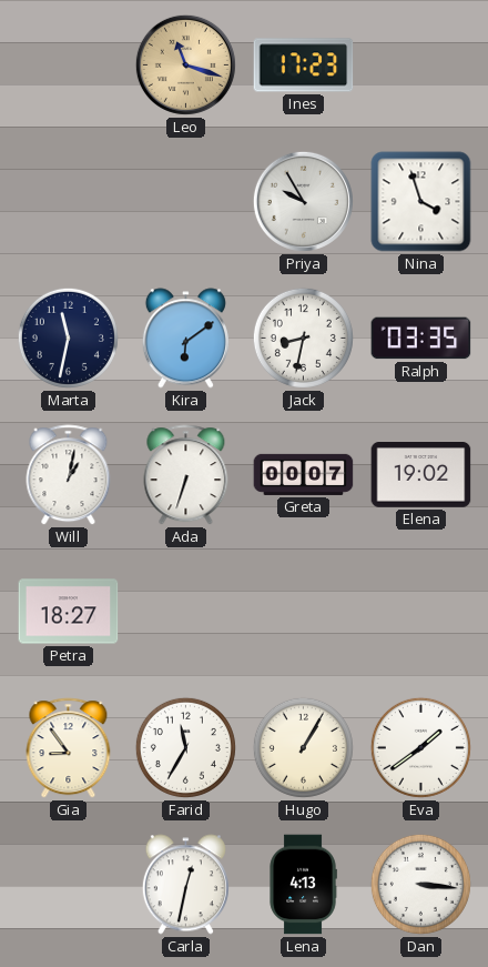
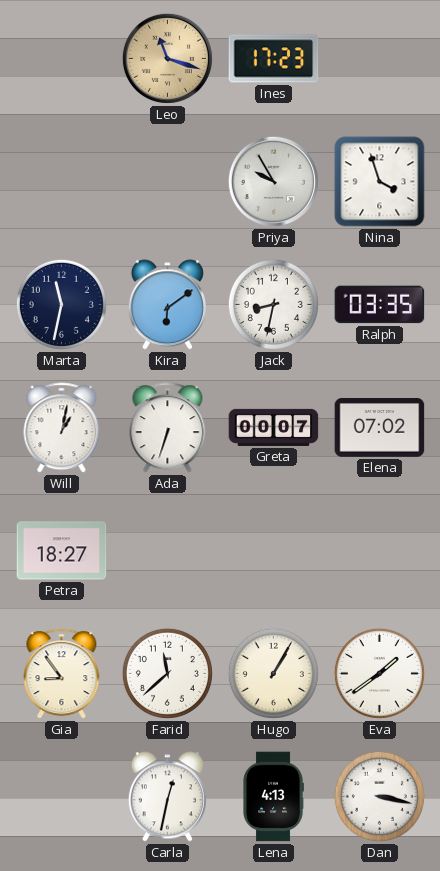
Elena: 19:02 -> 07:02 (380, 428)
Farid: 11:35 -> 11:38 (167, 673)
Dan: 3:16 -> 3:17 (379, 796)
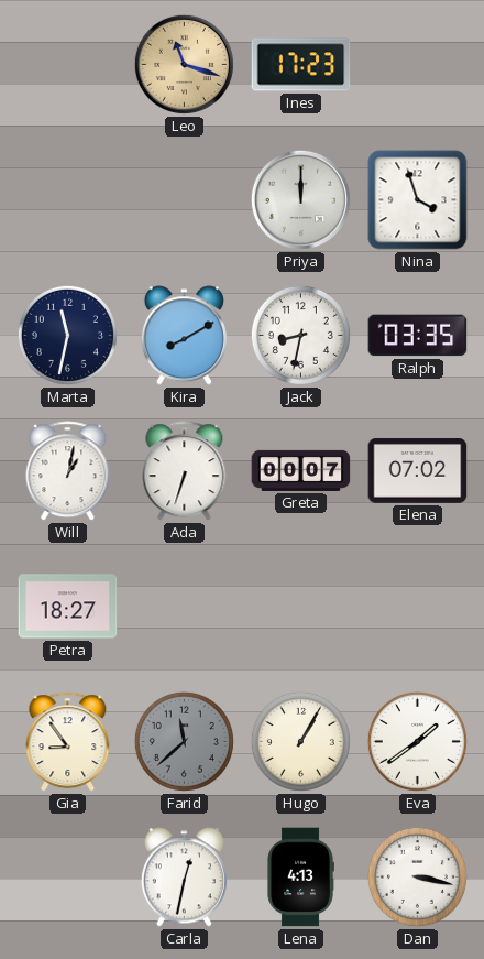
Priya: 9:55 -> 12:00 (300, 199)
Kira: 6:09 -> 8:10 (184, 336)
Farid dial: white -> grey (184, 741)
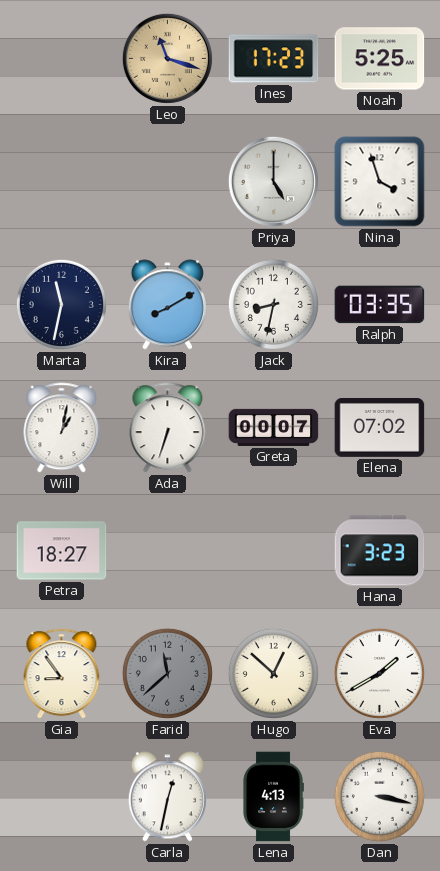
Noah: none -> 5:25 (380, 59)
Priya: 12:00 -> 5:00 (273, 181)
Hana: none -> 3:23 (380, 551)
Hugo: 1:05 -> 12:52 (273, 673)
Eva: 1:39 -> 1:40 (379, 673)
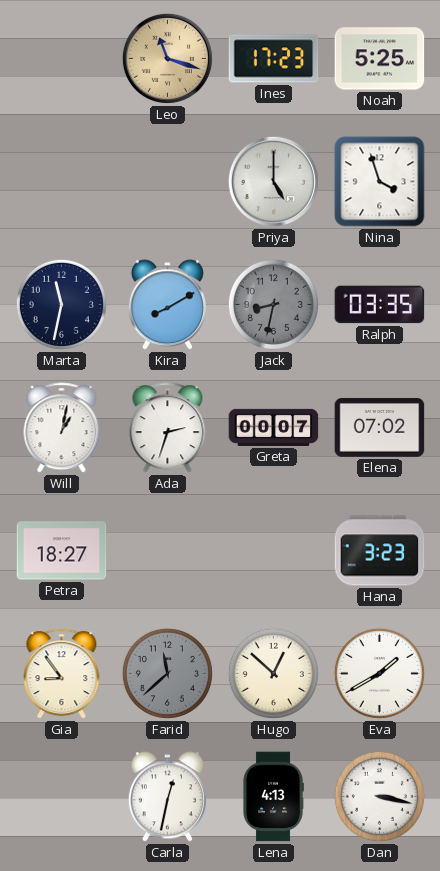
Jack dial: white -> grey (273, 304)
Ada: 6:33 -> 2:33 (168, 428)
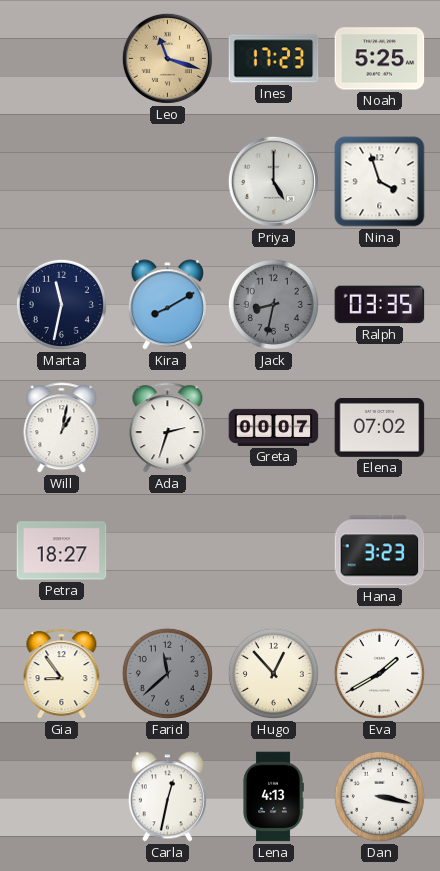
Hugo: 12:52 -> 12:53 (273, 673)
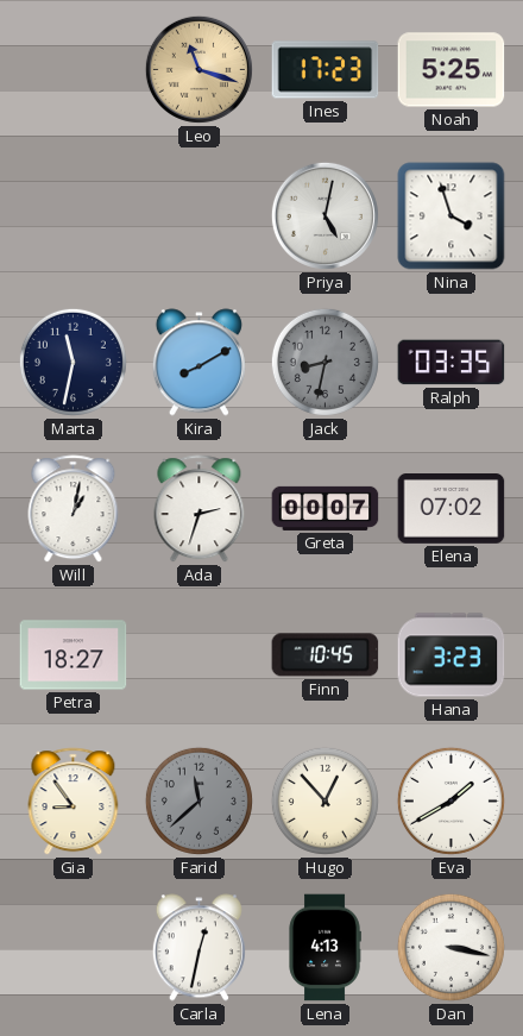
Priya: 5:00 -> 5:02 (324, 215)
Finn: none -> 10:45 (326, 655)
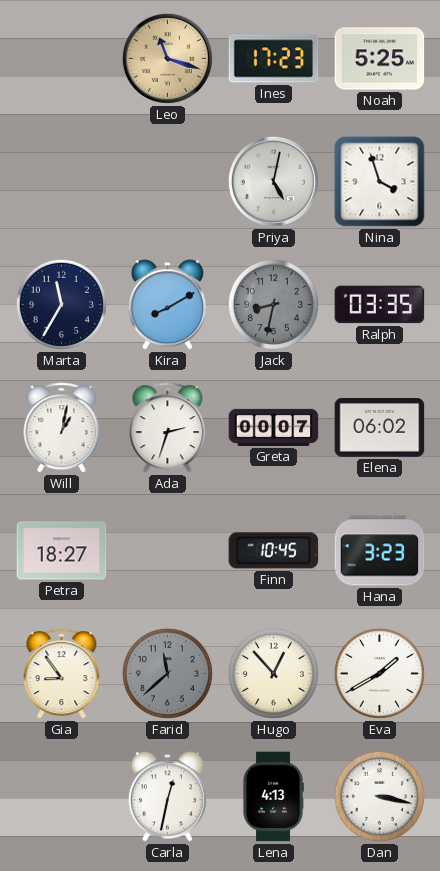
Marta: 11:32 -> 11:35 (61, 304)
Elena: 07:02 -> 06:02 (380, 428)
